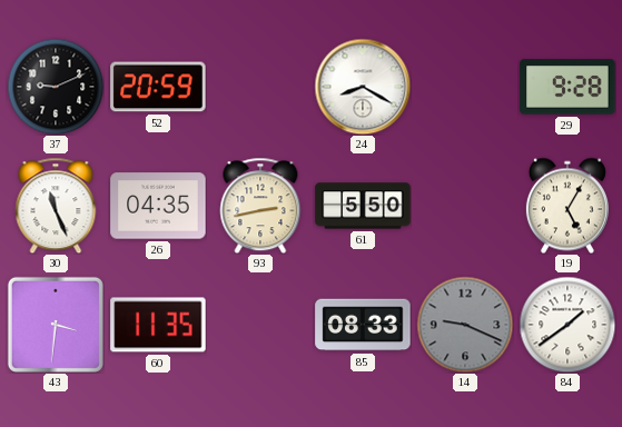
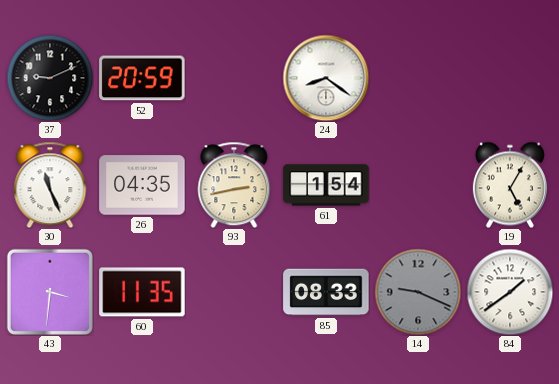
24: 8:20 -> 8:21 (326, 78)
29: 9:28 -> none (567, 87)
61: 5:50 -> 1:54 (326, 185)
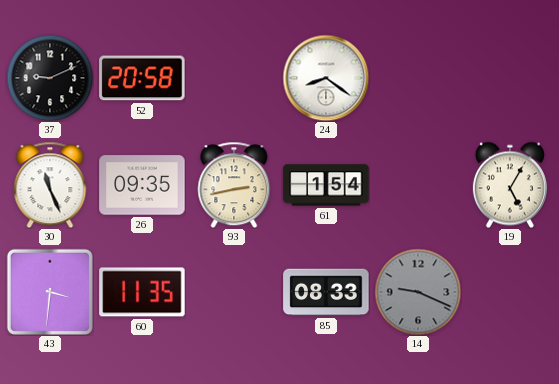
52: 20:59 -> 20:58 (142, 78)
26: 04:35 -> 09:35 (142, 185)
84: 1:39 -> none (510, 292)
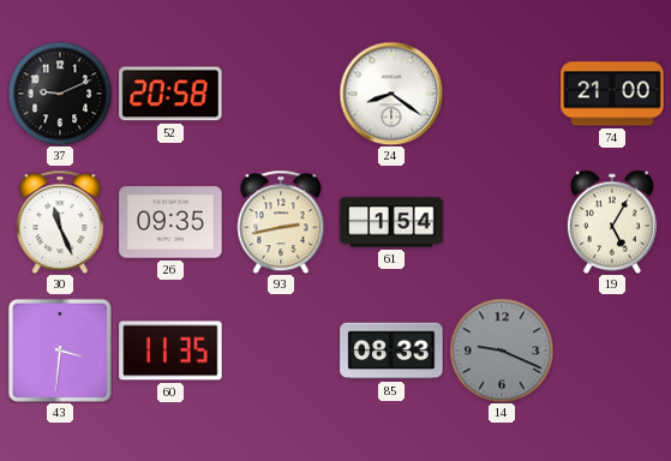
74: none -> 21:00 (612, 94)
